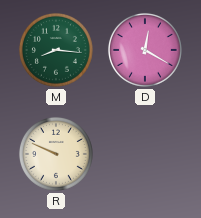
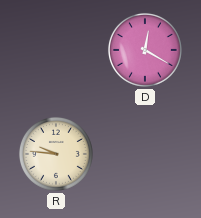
M: 8:16 -> none (56, 50)
R: 9:49 -> 9:46 (56, 154)
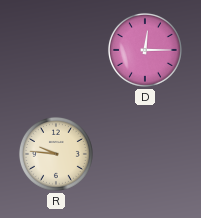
D: 12:20 -> 12:15 (145, 50)
